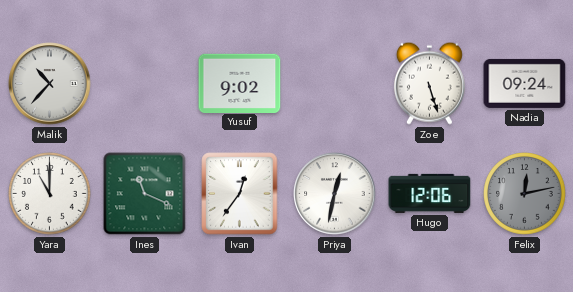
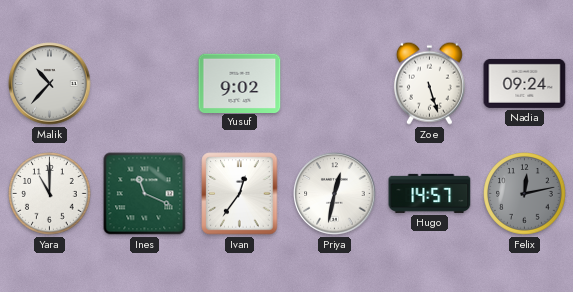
Hugo: 12:06 -> 14:57 (430, 193)
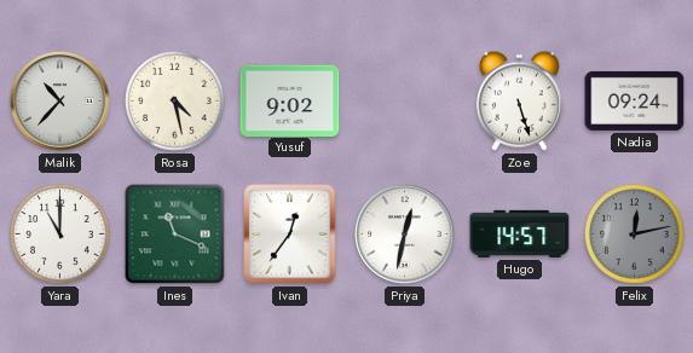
Rosa: none -> 4:28 (175, 102)
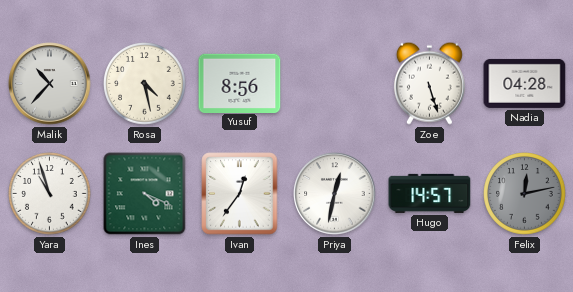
Yusuf: 9:02 -> 8:56 (240, 83)
Nadia: 09:24 -> 04:28 (525, 83)
Yara: 11:00 -> 10:57 (50, 194)
Ines: 11:19 -> 4:19 (145, 194)
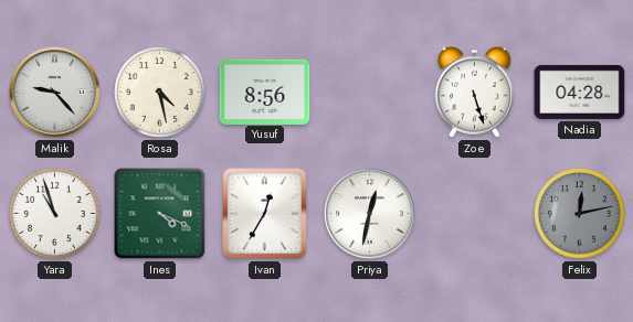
Malik: 10:37 -> 9:23 (55, 93)
Ivan: 12:36 -> 12:35 (265, 214)
Hugo: 14:57 -> none (430, 193)
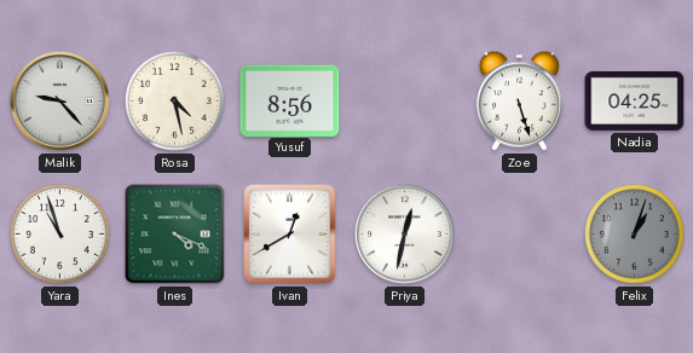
Nadia: 04:28 -> 04:25 (635, 100)
Ivan: 12:35 -> 12:40 (290, 235)
Felix: 12:13 -> 1:03 (635, 235)
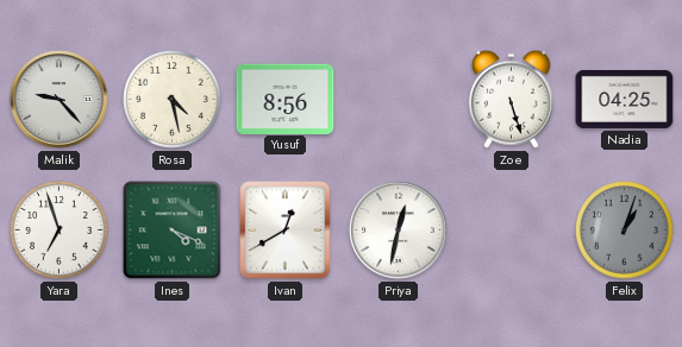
Yara: 10:57 -> 6:57 (60, 231)
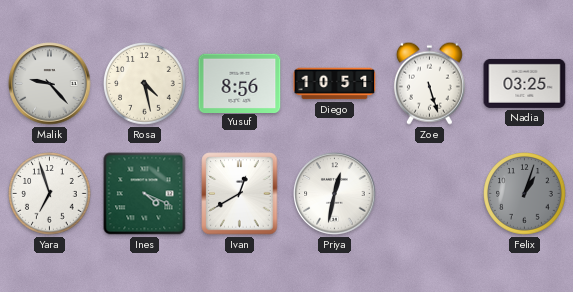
Diego: none -> 10:51 (335, 84)
Nadia: 04:25 -> 03:25 (525, 83)
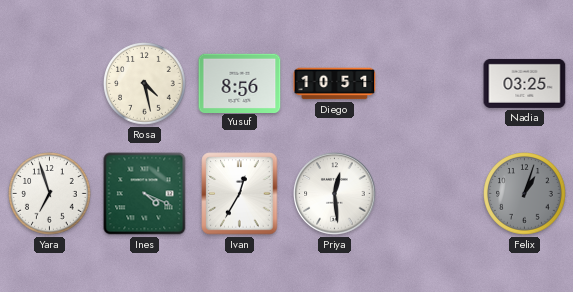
Malik: 9:23 -> none (50, 84)
Zoe: 5:27 -> none (429, 83)
Ivan: 12:40 -> 12:35 (240, 194)
Priya: 12:32 -> 12:29 (335, 194)
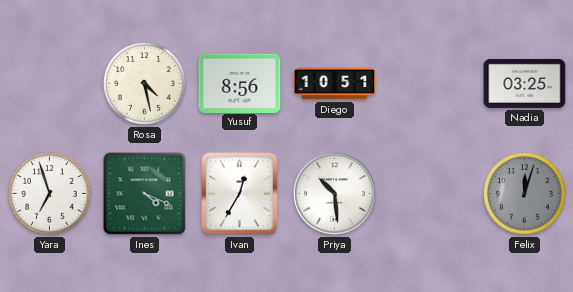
Priya: 12:29 -> 10:29 (335, 194)
Felix: 1:03 -> 12:03 (525, 194)
